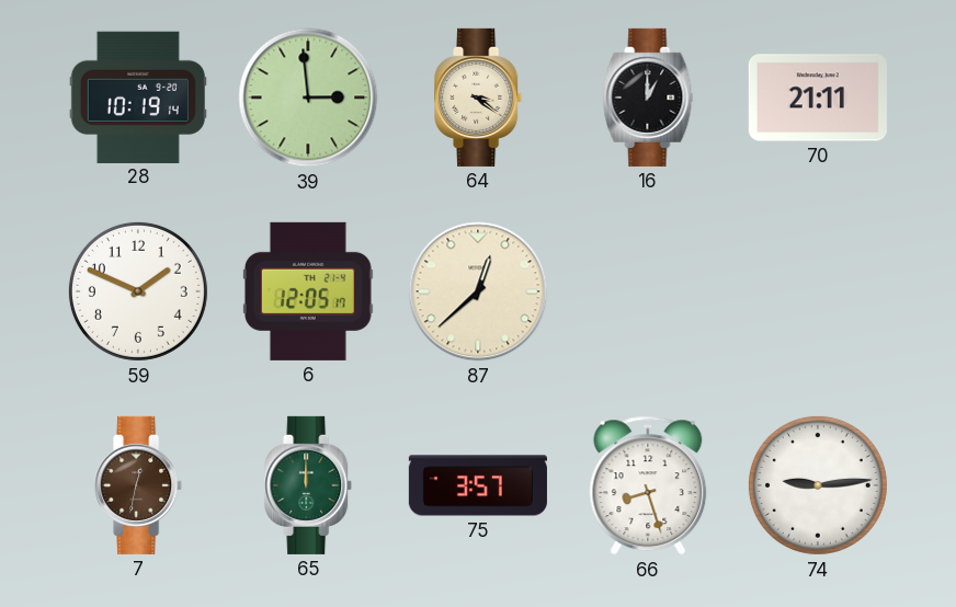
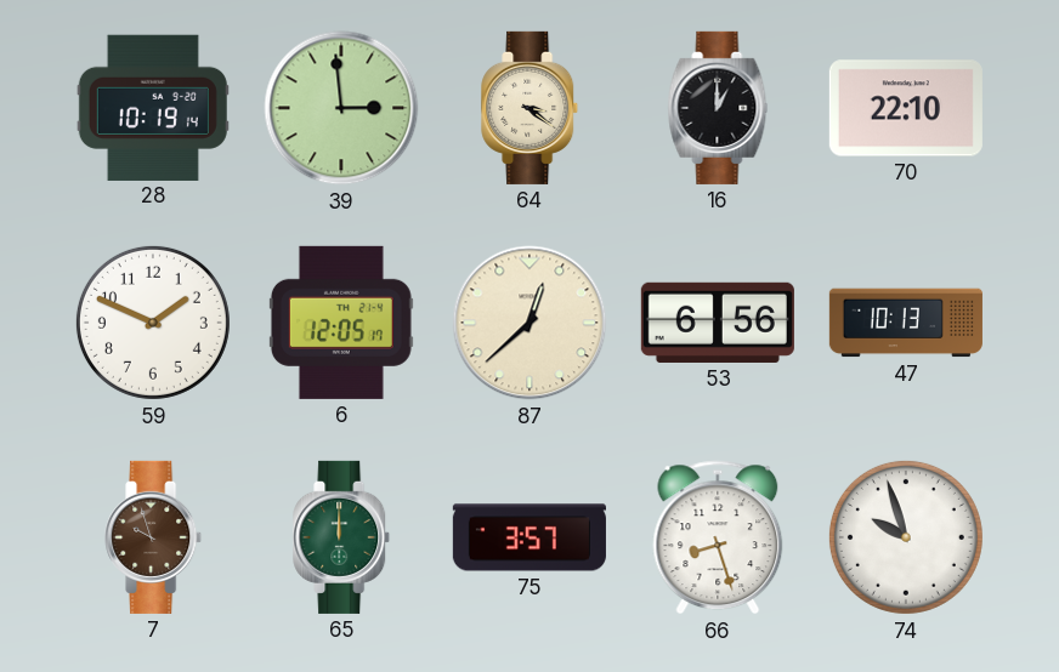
70: 21:11 -> 22:10 (906, 108)
53: none -> 6:56 (718, 323)
47: none -> 10:13 (906, 323)
7: 12:32 -> 9:57 (154, 537)
74: 9:14 -> 9:57 (906, 537)
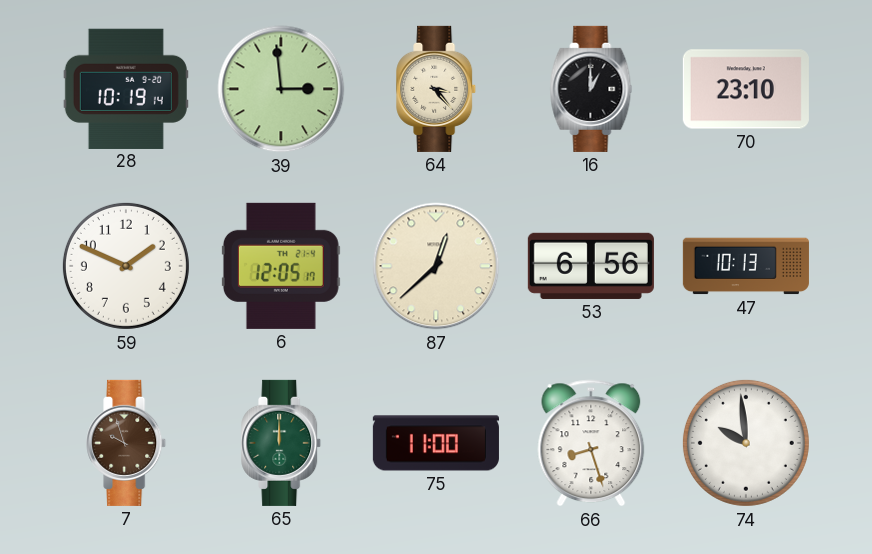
64: 3:21 -> 3:23 (437, 89)
70: 22:10 -> 23:10 (746, 89)
75: 3:57 -> 11:00 (436, 443)
74: 9:57 -> 9:59 (746, 443)
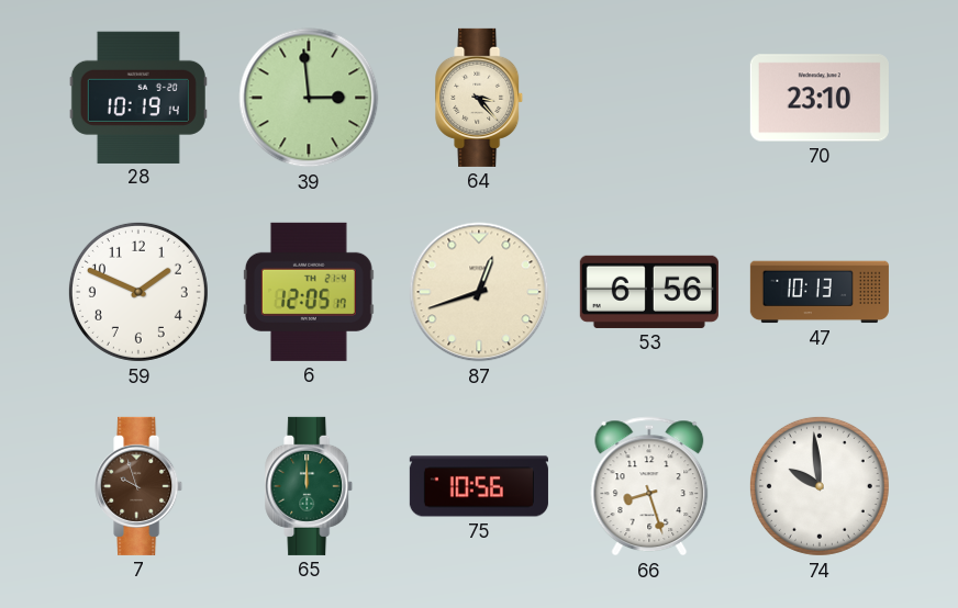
16: 1:00 -> none (591, 89)
87: 12:38 -> 12:42 (479, 292)
75: 11:00 -> 10:56 (479, 486)
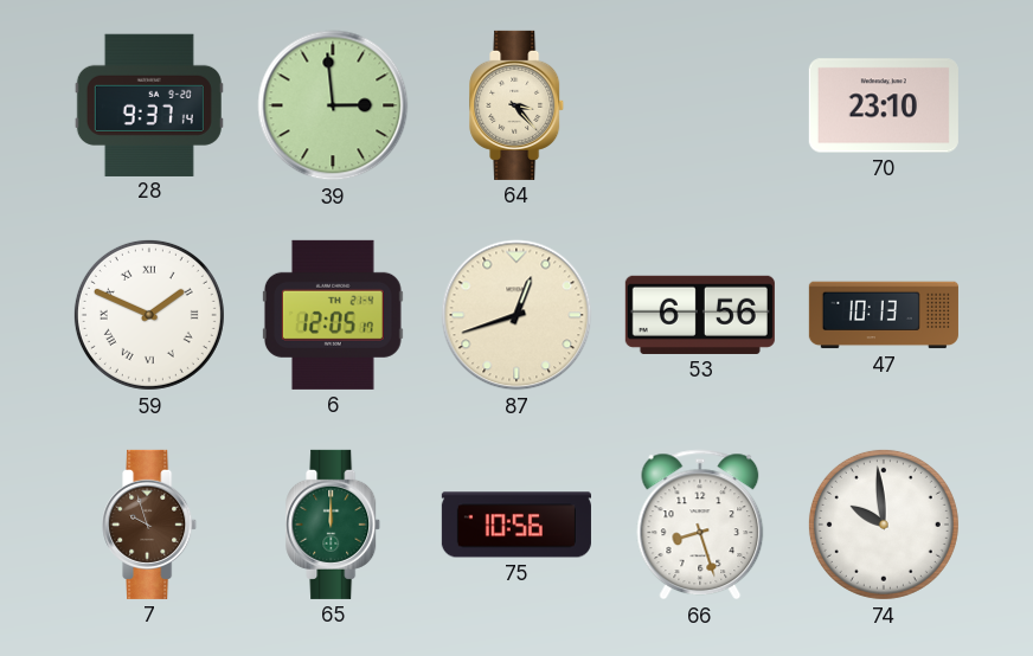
28: 10:19 -> 9:37 (149, 104)
59 numerals: Arabic -> Roman (149, 315)
